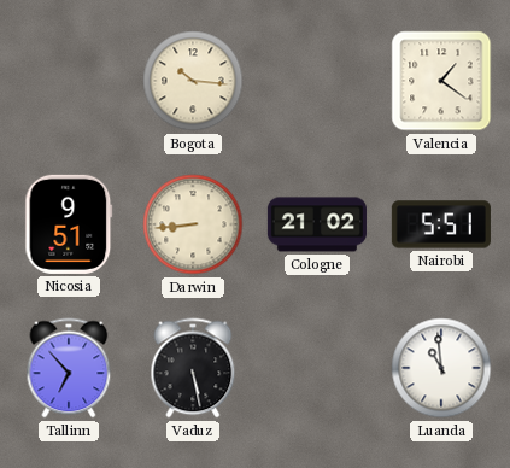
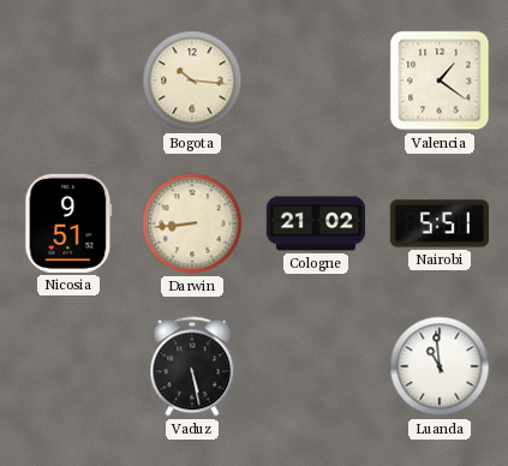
Tallinn: 6:53 -> none (69, 368)
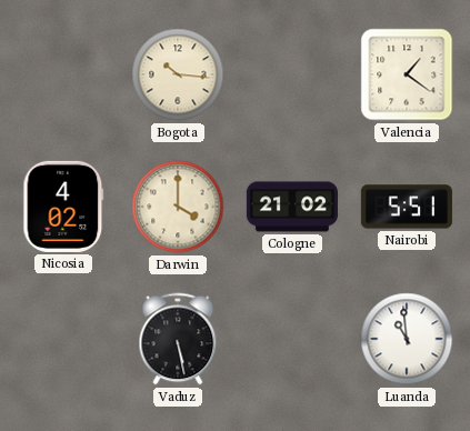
Nicosia: 9:51 -> 4:02 (63, 207)
Darwin: 8:44 -> 4:00 (178, 207)
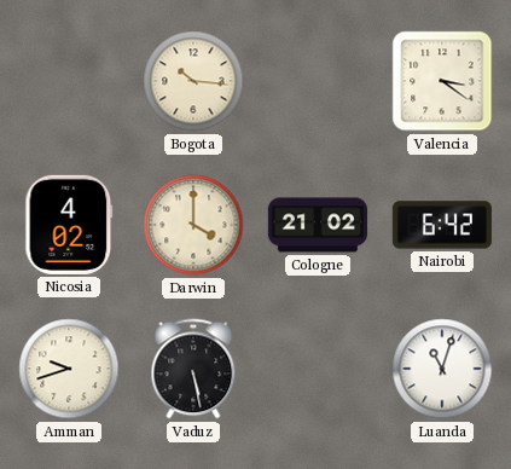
Valencia: 1:21 -> 3:21 (442, 81)
Nairobi: 5:51 -> 6:42 (442, 225)
Amman: none -> 9:42 (69, 369)
Luanda: 10:59 -> 11:03 (442, 369)
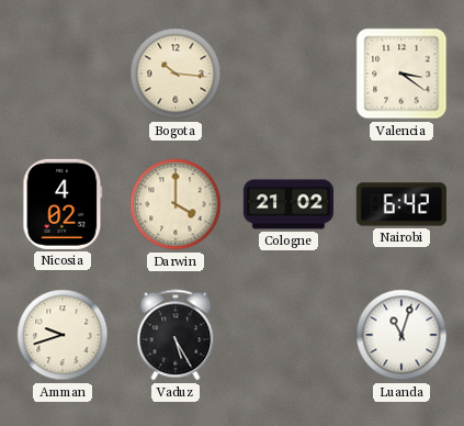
Vaduz: 5:28 -> 5:25 (176, 335)
